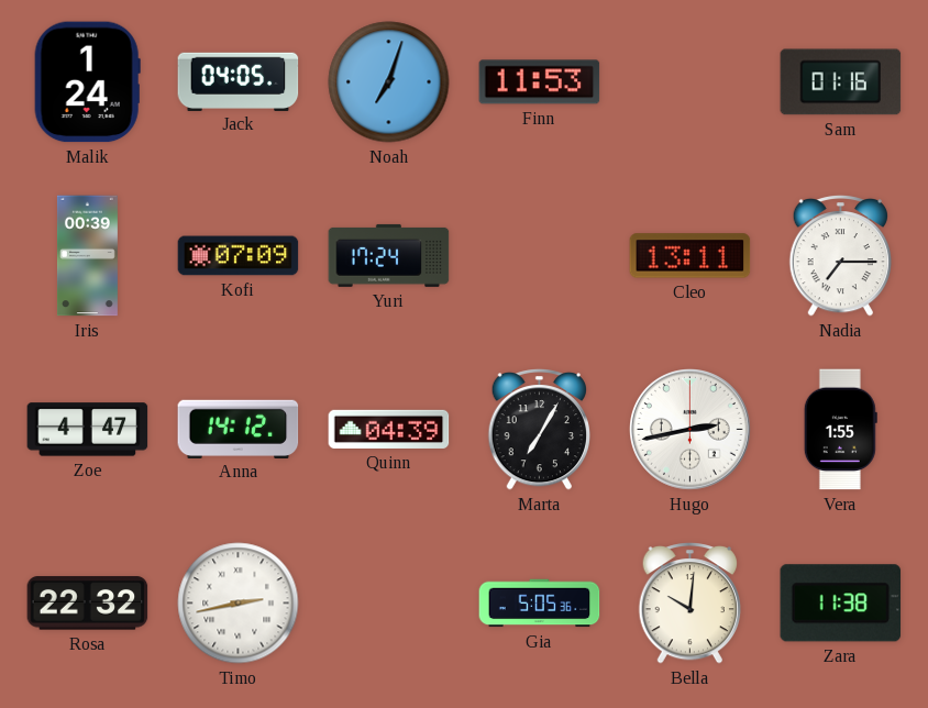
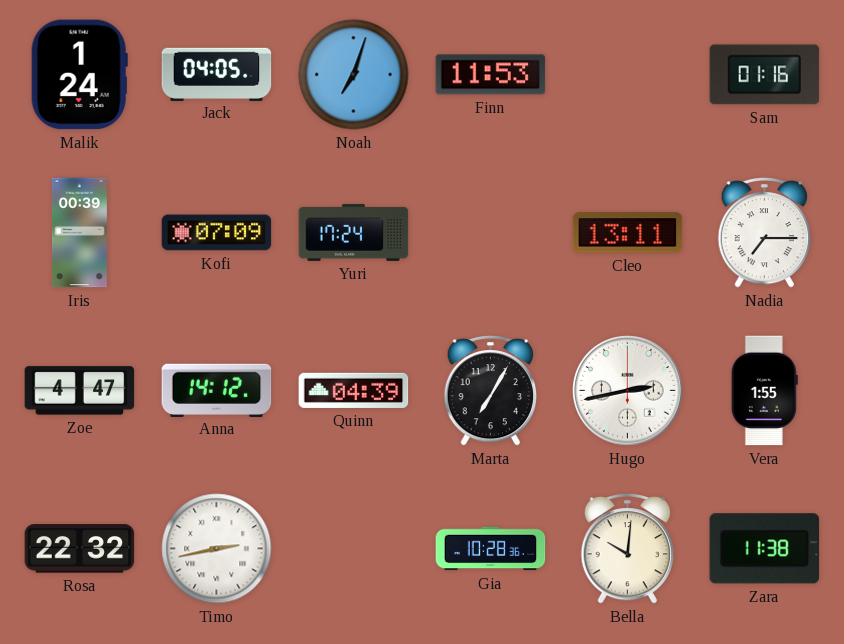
Gia: 5:05 -> 10:28 (491, 549)
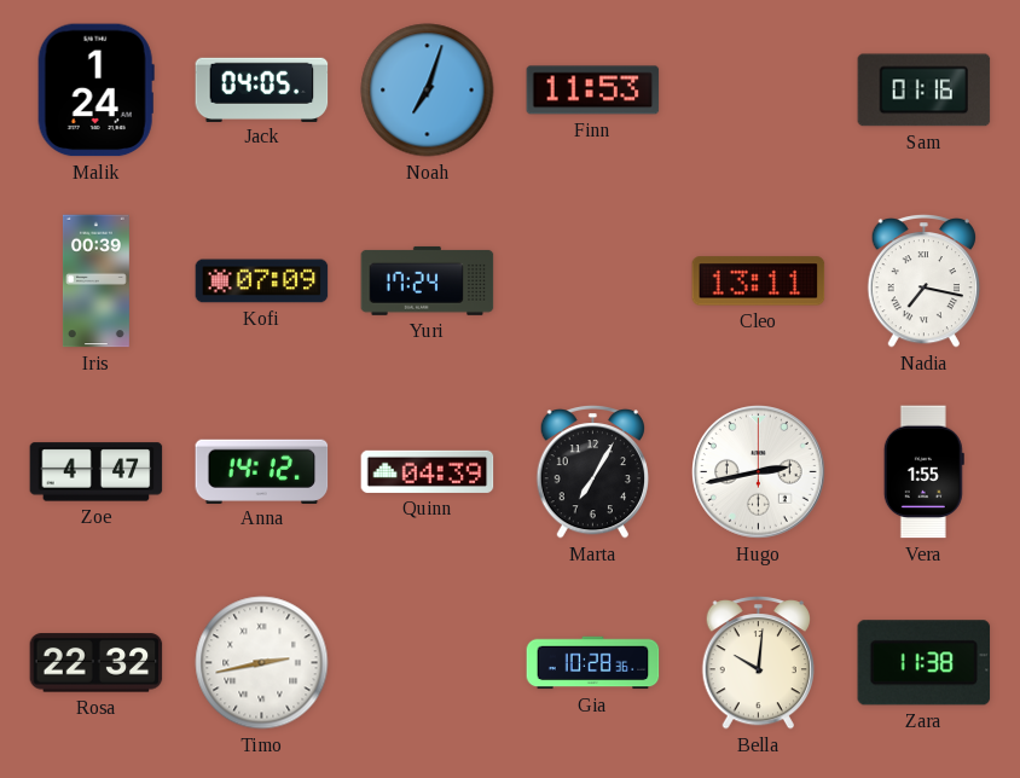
Nadia: 7:15 -> 7:17 (923, 280)
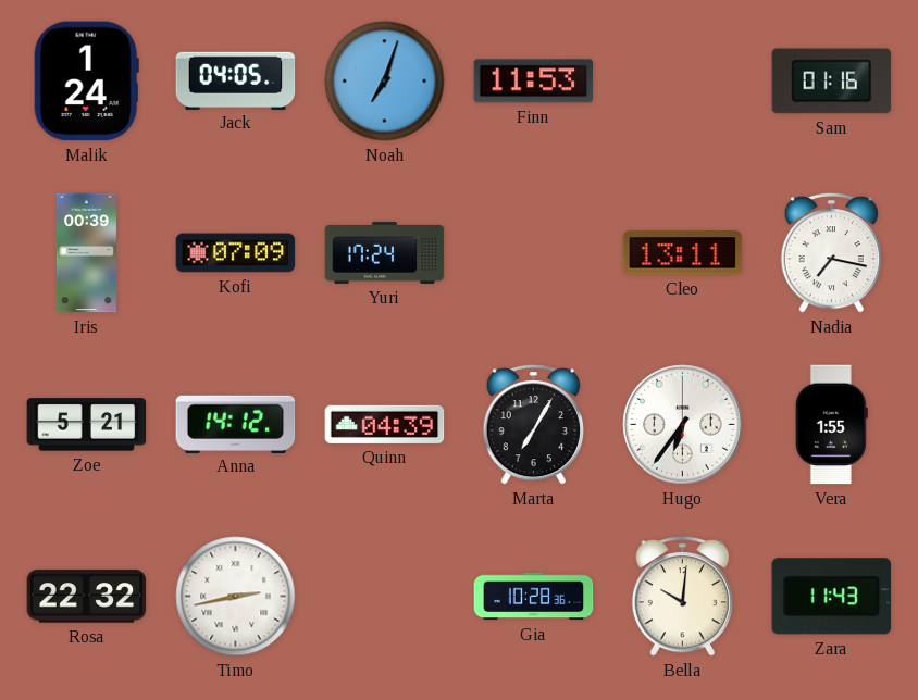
Zoe: 4:47 -> 5:21 (87, 425)
Hugo: 2:43 -> 6:36 (683, 425)
Zara: 11:38 -> 11:43 (832, 597)
